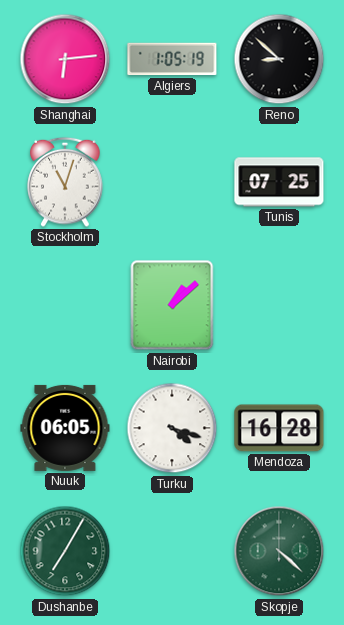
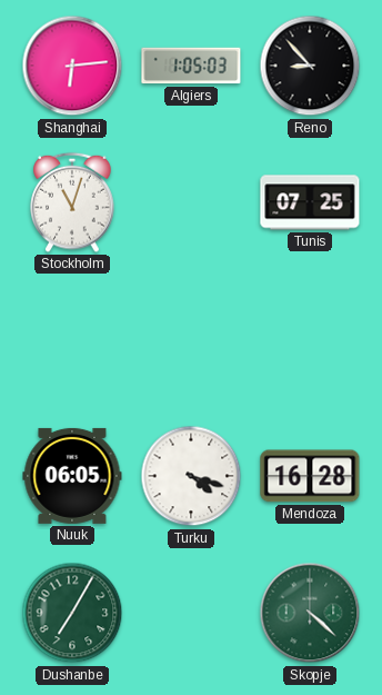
Algiers: 1:05:19 -> 1:05:03 (191, 66)
Reno: 8:52 -> 8:53 (310, 66)
Nairobi: 1:08 -> none (172, 305)
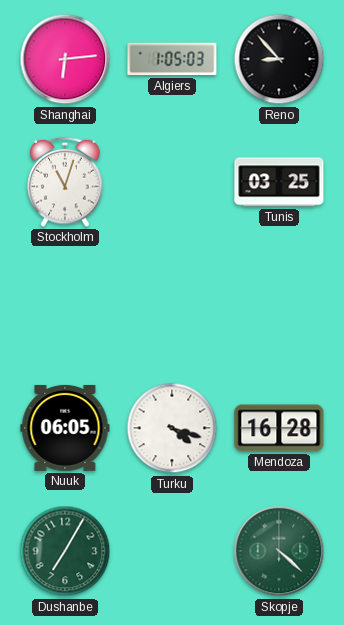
Tunis: 07:25 -> 03:25 (279, 182)
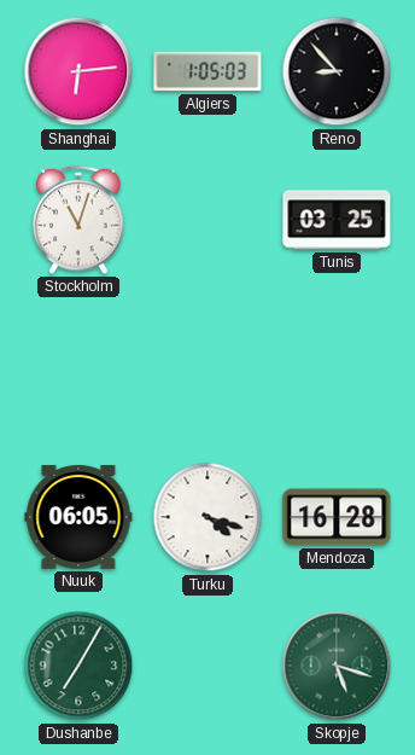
Skopje: 4:22 -> 5:18 (337, 666)
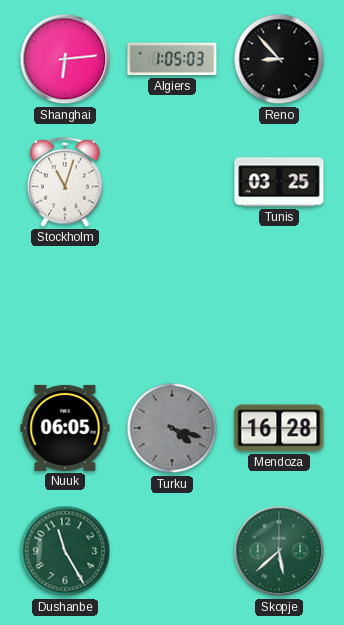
Turku dial: white -> grey (172, 428)
Dushanbe: 7:05 -> 11:25 (65, 551)
Skopje: 5:18 -> 5:38 (279, 551)
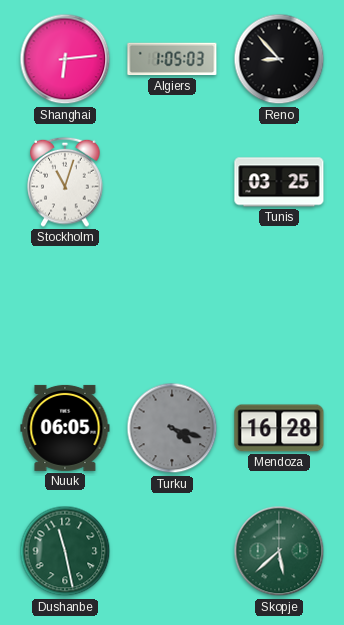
Dushanbe: 11:25 -> 11:28 (65, 551)
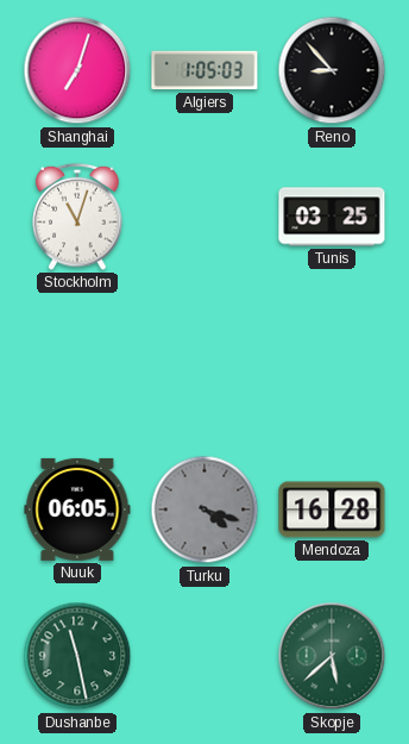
Shanghai: 6:14 -> 7:03 (77, 70)
